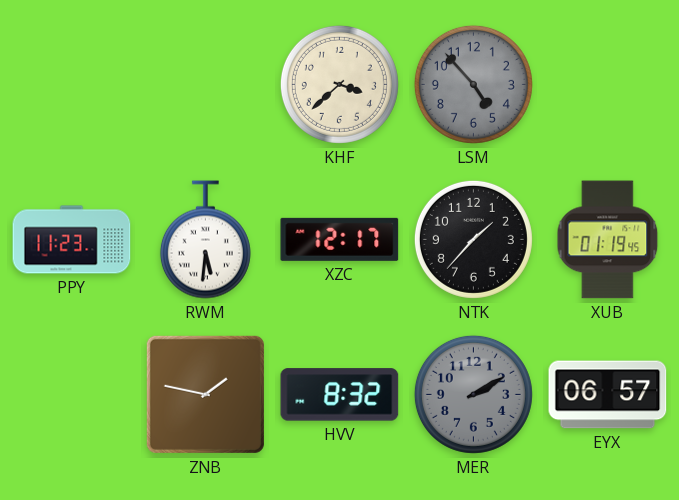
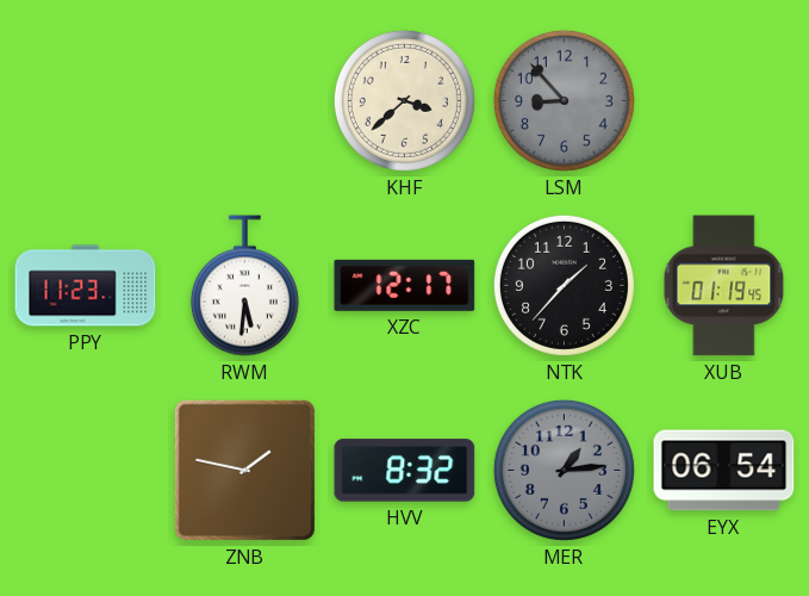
LSM: 4:53 -> 8:53 (564, 100)
MER: 2:10 -> 1:14 (564, 470)
EYX: 06:57 -> 06:54 (724, 471)
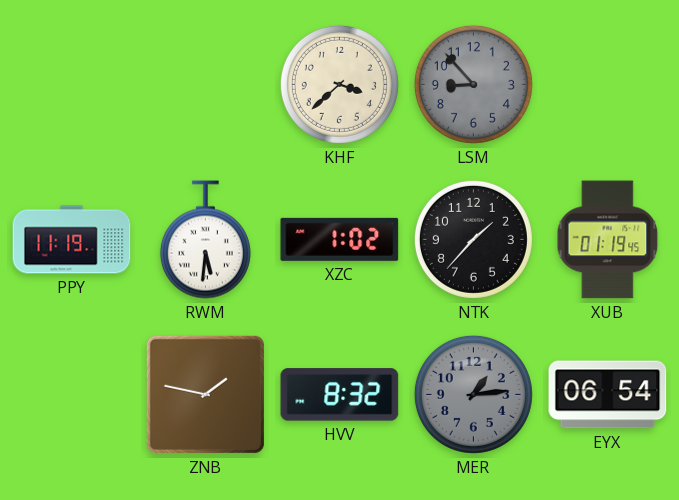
PPY: 11:23 -> 11:19 (72, 240)
XZC: 12:17 -> 1:02 (340, 239)
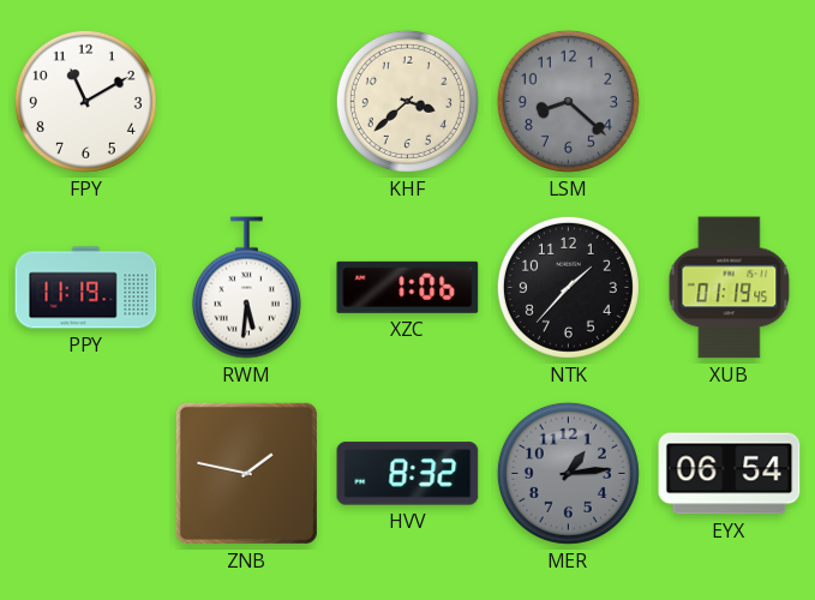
FPY: none -> 11:10 (85, 101)
LSM: 8:53 -> 8:22 (568, 101)
XZC: 1:02 -> 1:06 (408, 287)
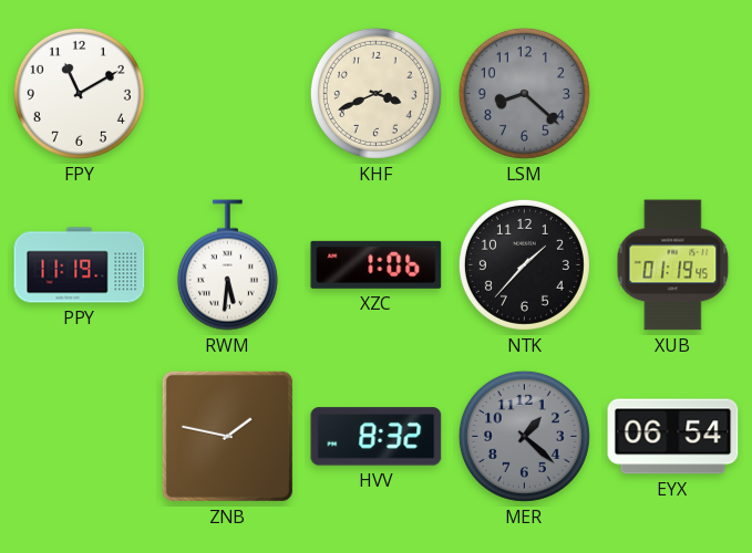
KHF: 3:38 -> 3:41 (375, 93)
MER: 1:14 -> 1:22 (524, 436)
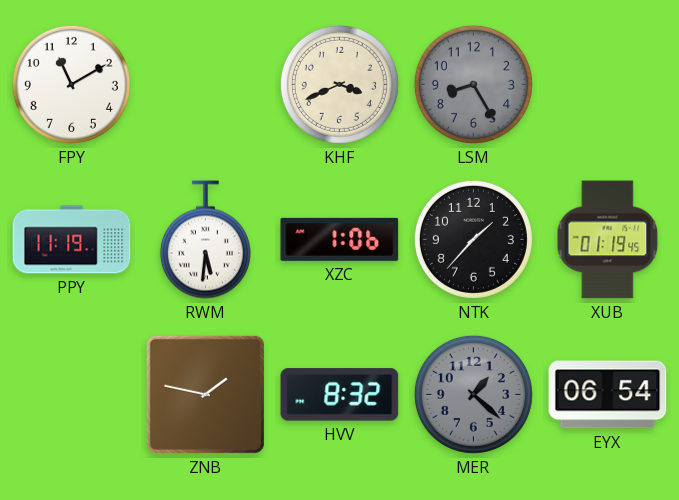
LSM: 8:22 -> 8:25 (473, 84)
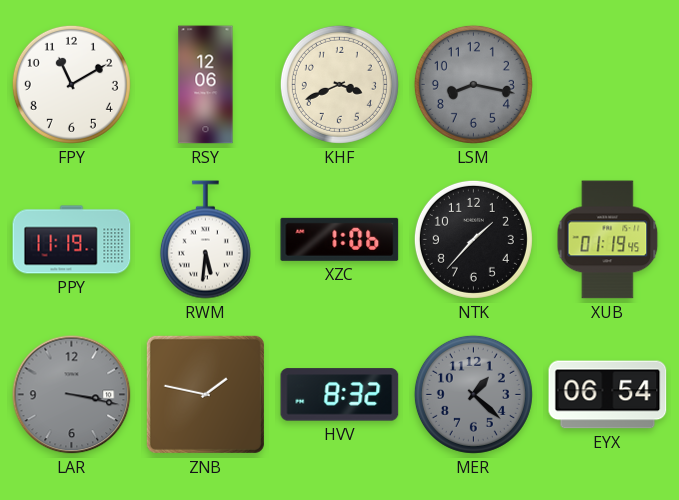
RSY: none -> 12:06 (206, 85)
LSM: 8:25 -> 8:17 (473, 84)
LAR: none -> 3:17 (72, 395)
